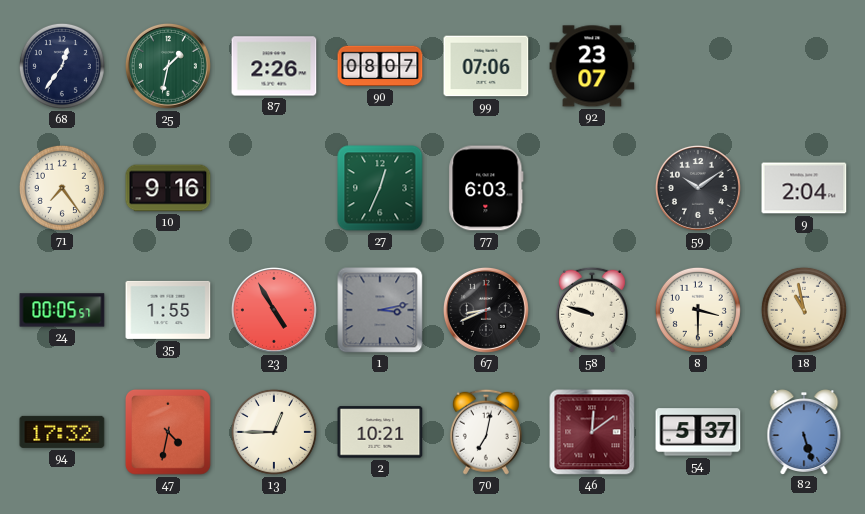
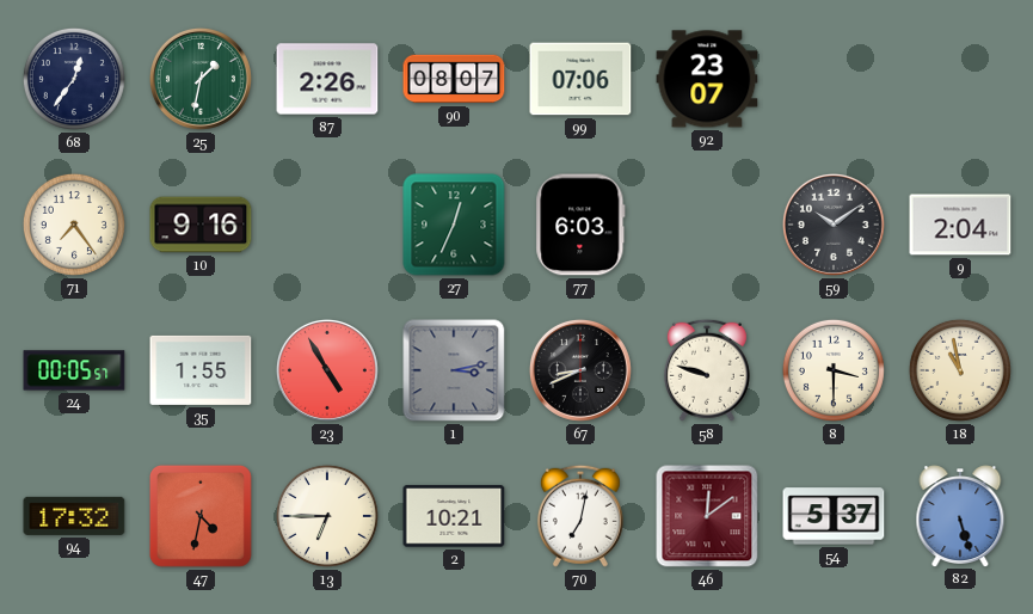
13: 12:45 -> 6:45 (327, 516)
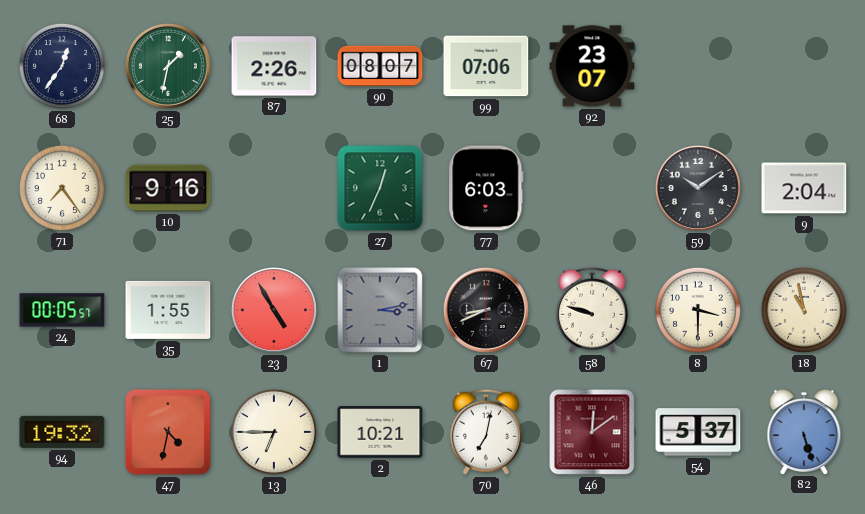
94: 17:32 -> 19:32 (62, 432)
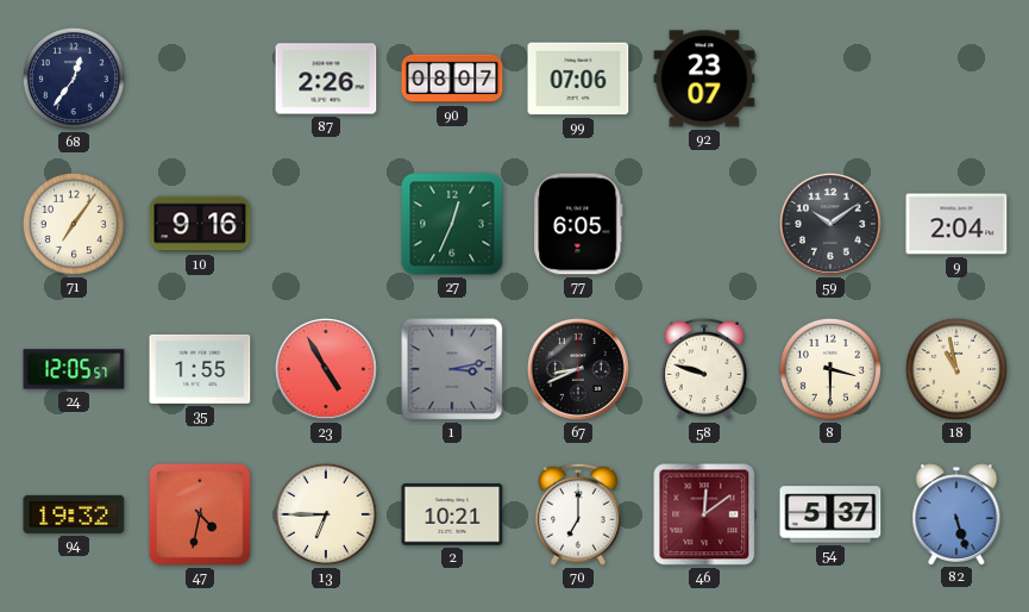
25: 1:32 -> none (168, 66)
71: 7:24 -> 7:06 (74, 224)
77: 6:03 -> 6:05 (578, 224)
24: 00:05 -> 12:05 (74, 369)
70: 7:02 -> 7:00 (578, 514)
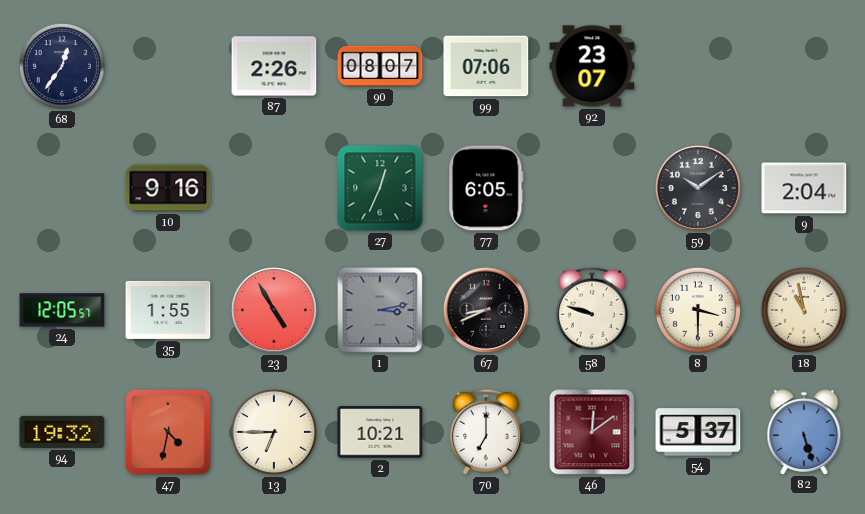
71: 7:06 -> none (74, 224)
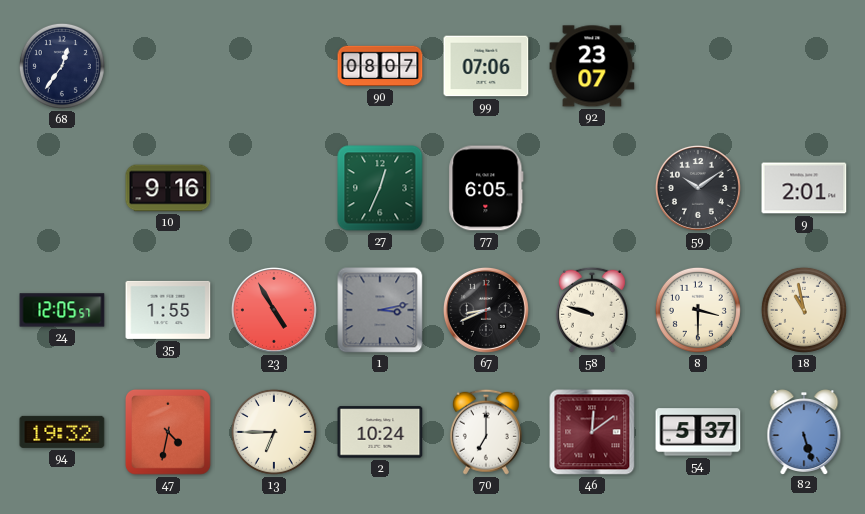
87: 2:26 -> none (274, 66)
9: 2:04 -> 2:01 (804, 188)
2: 10:21 -> 10:24 (380, 432)
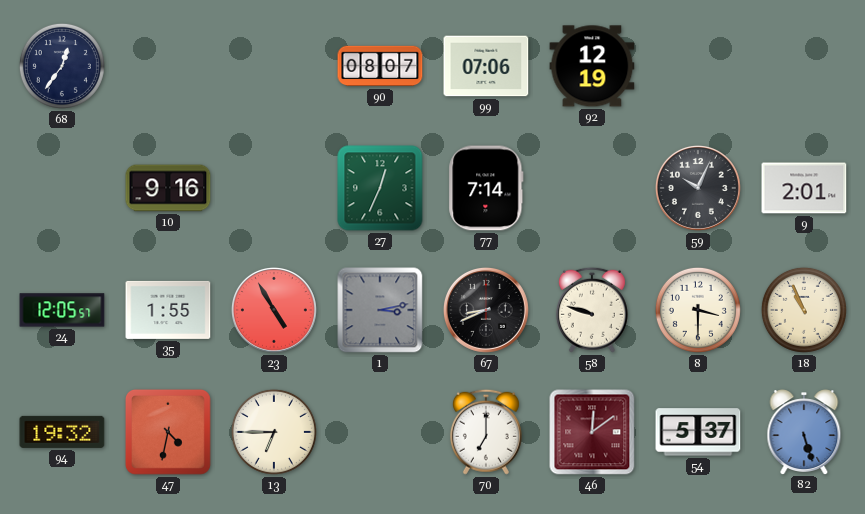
92: 23:07 -> 12:19 (592, 66)
77: 6:05 -> 7:14 (486, 188)
59: 10:09 -> 10:04 (698, 188)
18: 10:58 -> 10:56 (804, 310)
2: 10:24 -> none (380, 432)
